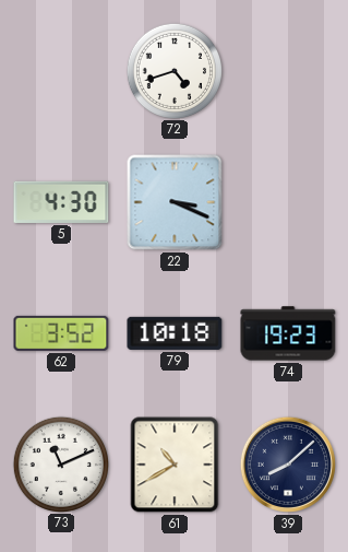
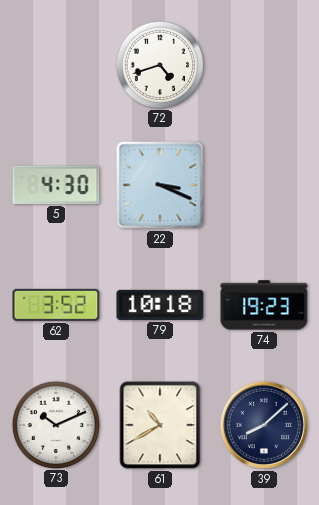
73: 11:11 -> 10:11 (55, 424)
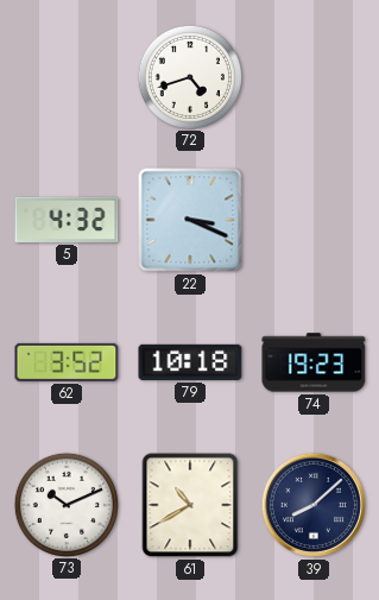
5: 4:30 -> 4:32 (67, 220)
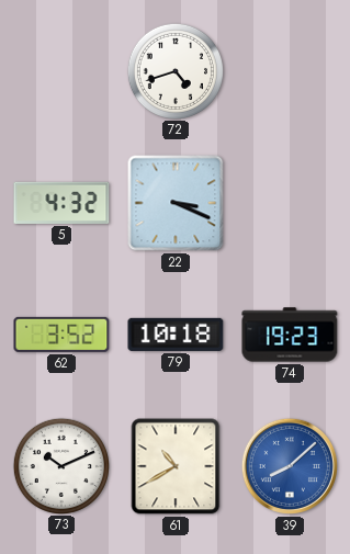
39 dial: navy -> blue (290, 466)
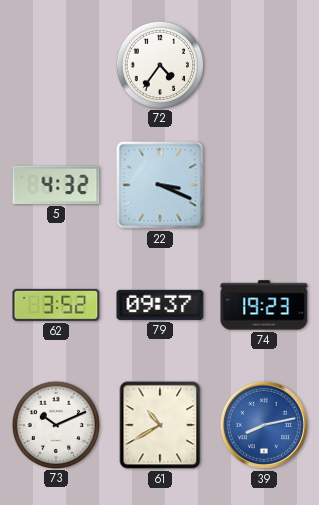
72: 4:42 -> 4:36 (159, 64)
79: 10:18 -> 09:37 (160, 305)
39: 8:08 -> 8:13 (264, 425)
